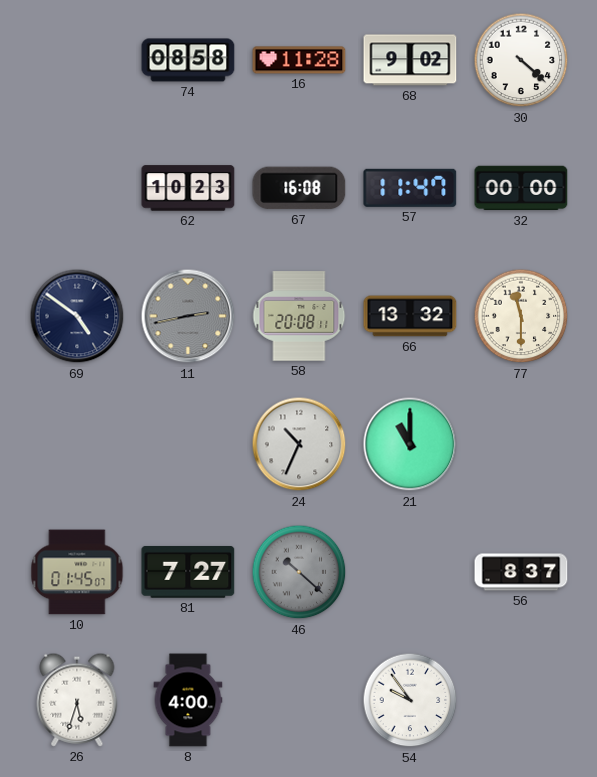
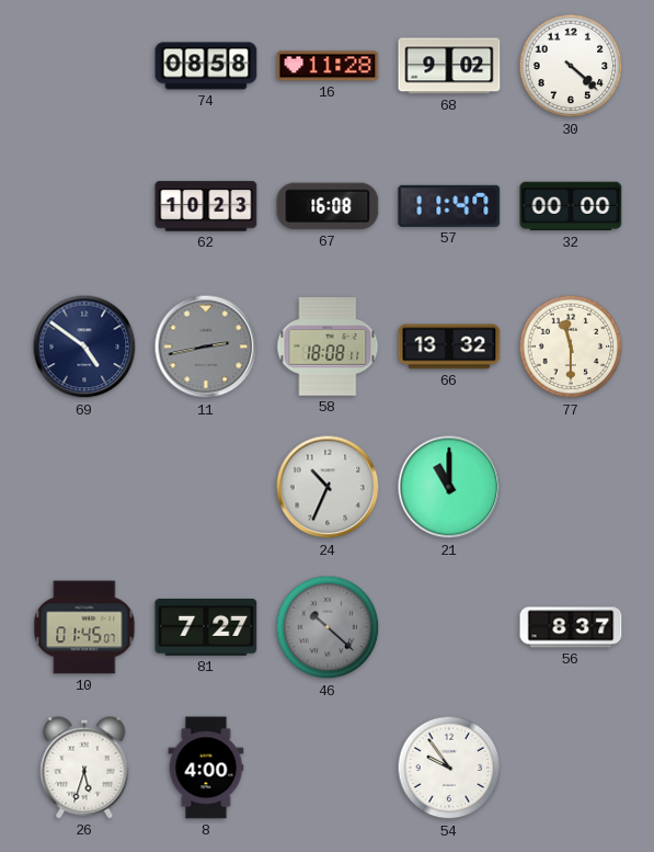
58: 20:08 -> 18:08 (328, 347)
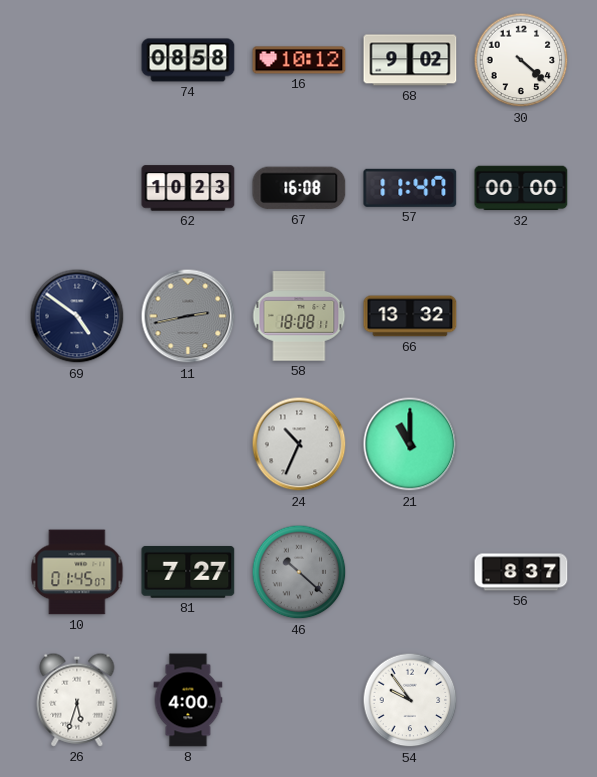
16: 11:28 -> 10:12 (299, 60)
77: 11:30 -> none (571, 347)
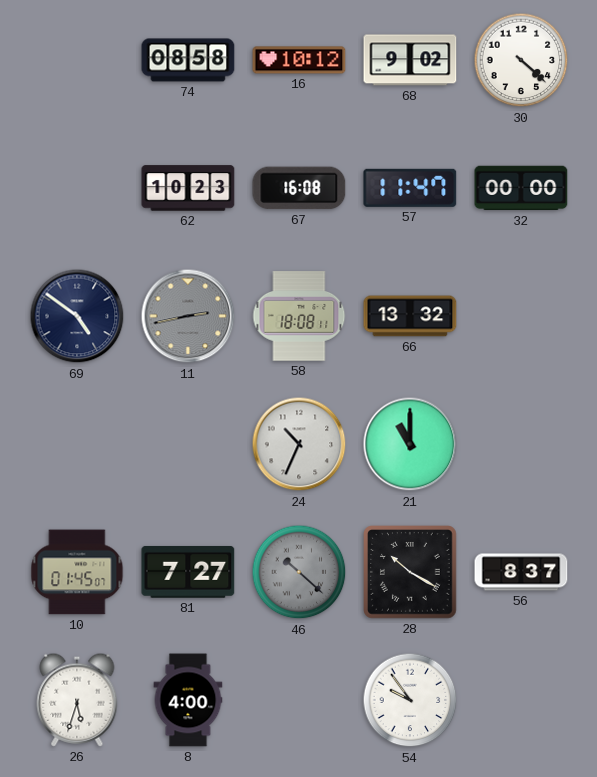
28: none -> 10:20 (410, 572)
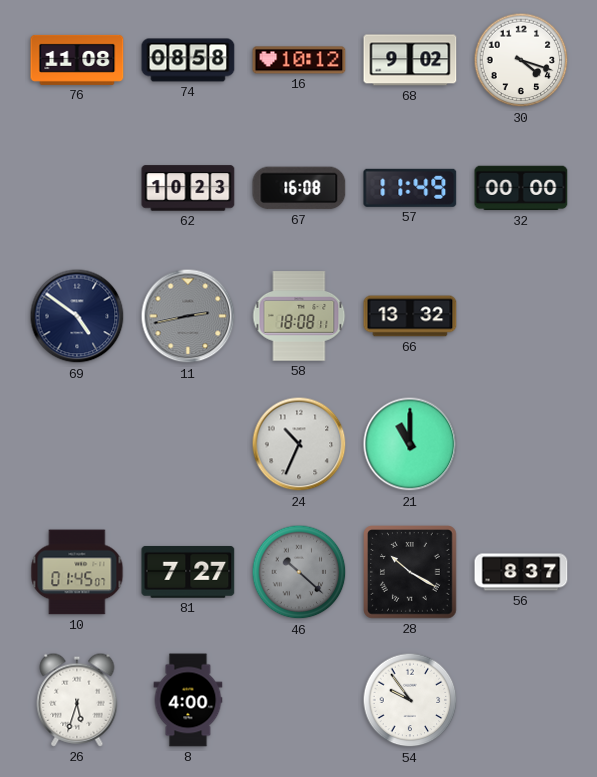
76: none -> 11:08 (77, 60)
30: 4:22 -> 4:18 (521, 60)
57: 11:47 -> 11:49 (410, 188)
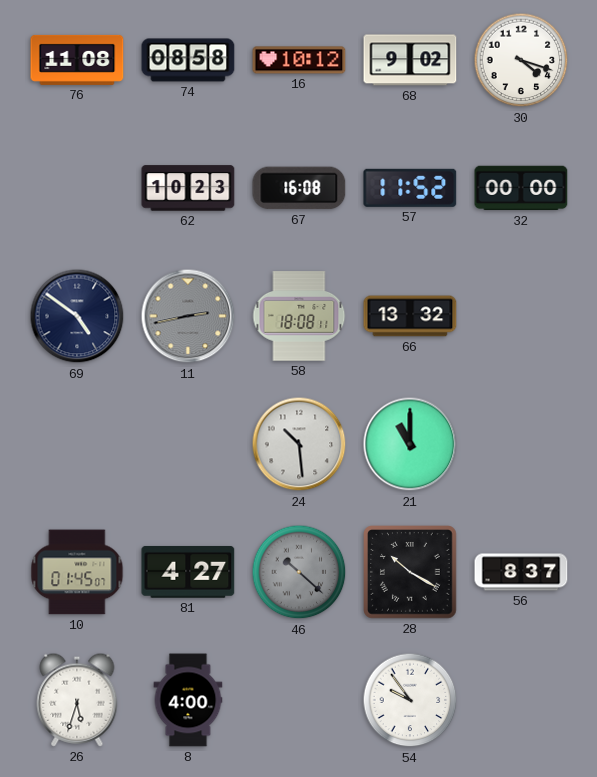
57: 11:49 -> 11:52 (410, 188)
24: 10:34 -> 10:29 (299, 444)
81: 7:27 -> 4:27 (188, 572)
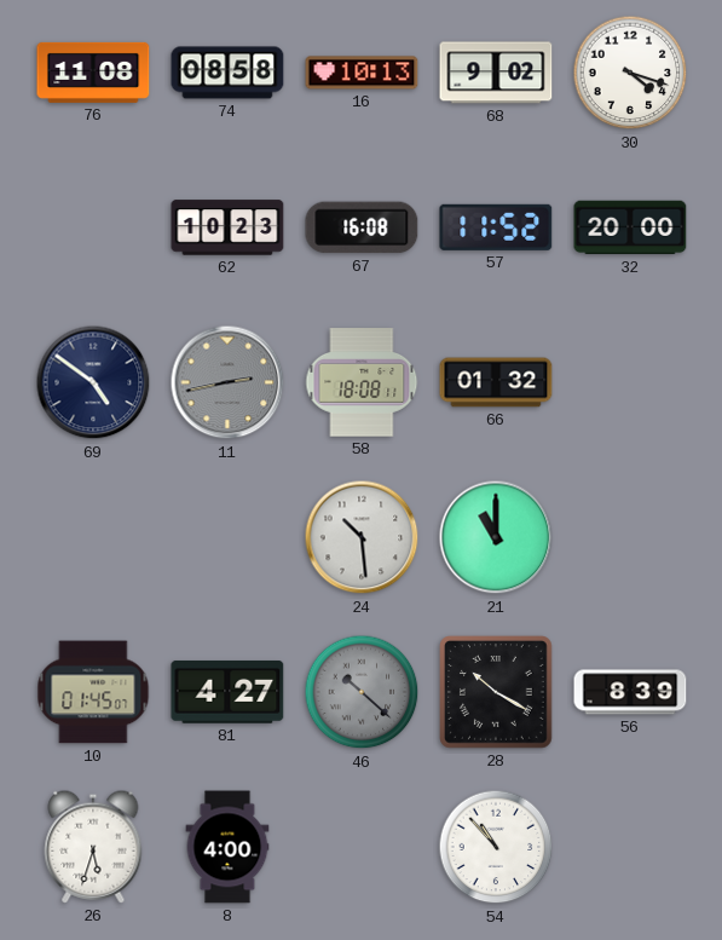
16: 10:12 -> 10:13 (362, 73)
32: 00:00 -> 20:00 (630, 227)
66: 13:32 -> 01:32 (496, 382)
56: 8:37 -> 8:39 (630, 692)
54: 9:54 -> 10:53 (496, 847)
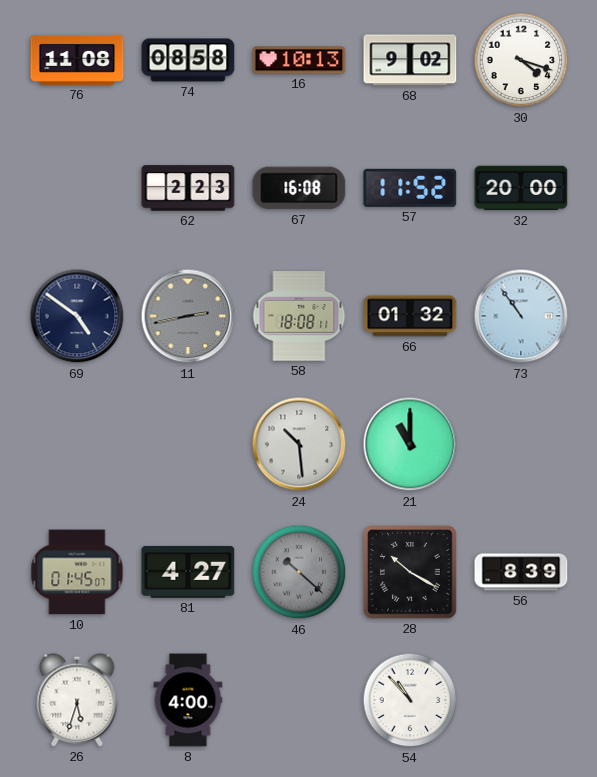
62: 10:23 -> 2:23 (188, 188)
73: none -> 10:54 (521, 316)
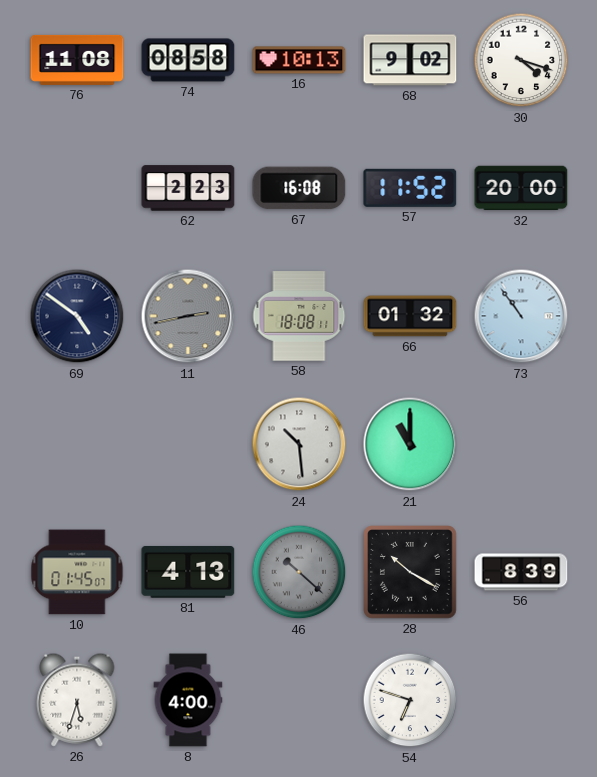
81: 4:27 -> 4:13 (188, 572)
54: 10:53 -> 6:48 (410, 700)
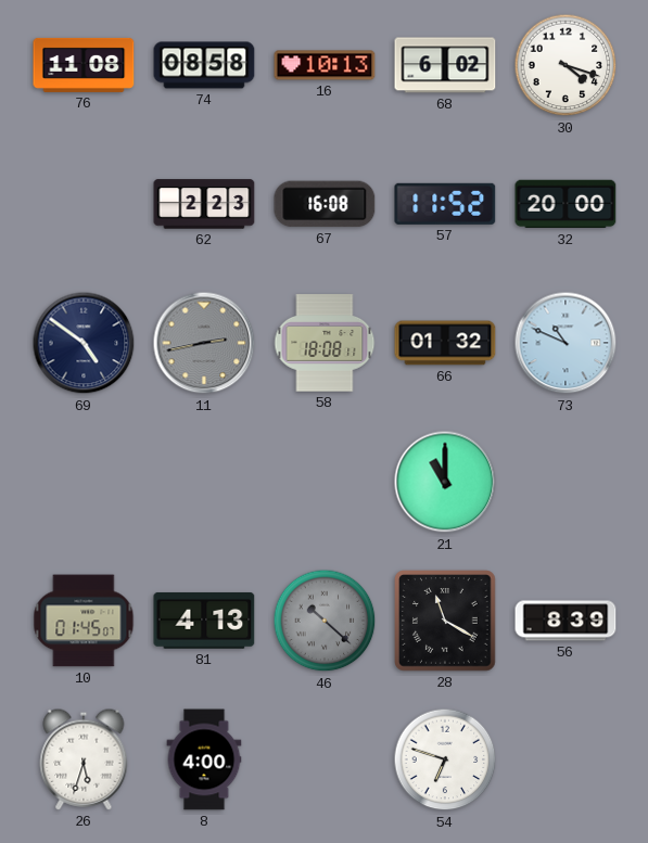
68: 9:02 -> 6:02 (445, 65)
73: 10:54 -> 10:49 (566, 343)
24: 10:29 -> none (299, 444)
28: 10:20 -> 11:20 (445, 621)
